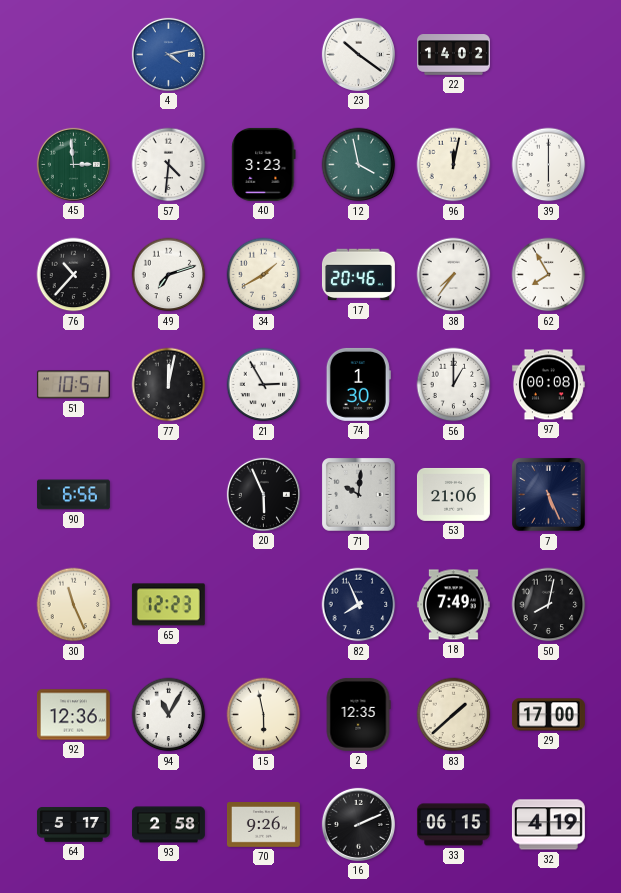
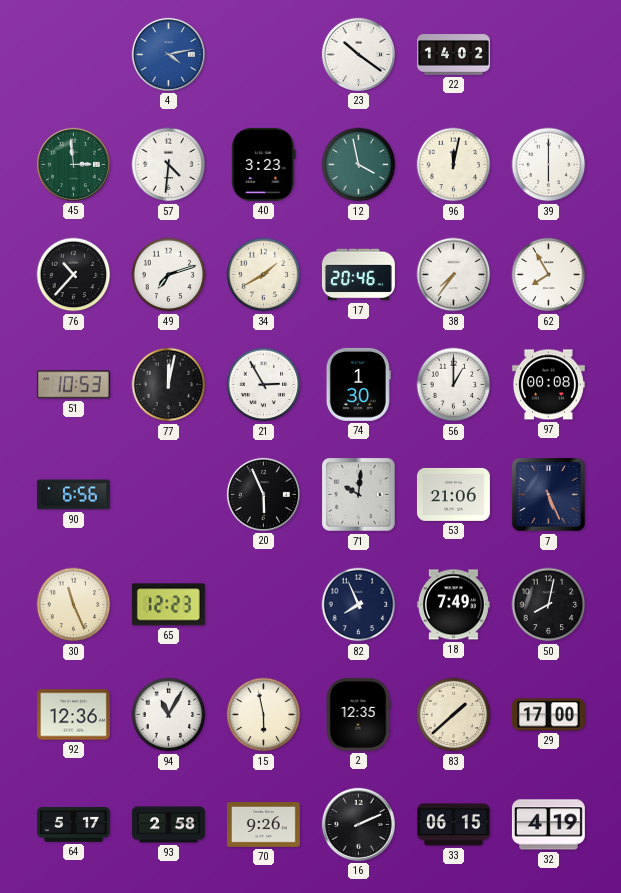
51: 10:51 -> 10:53 (73, 385)
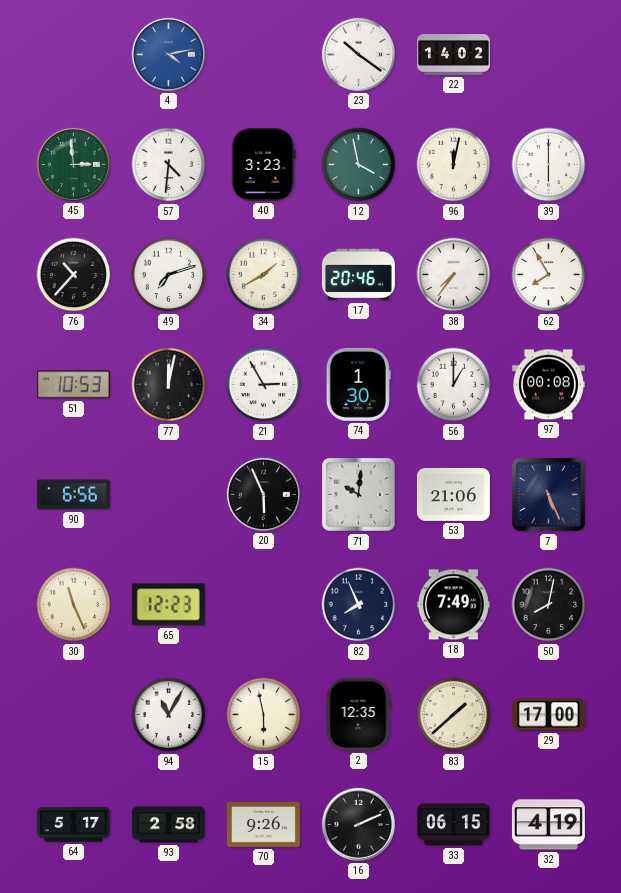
92: 12:36 -> none (73, 715)
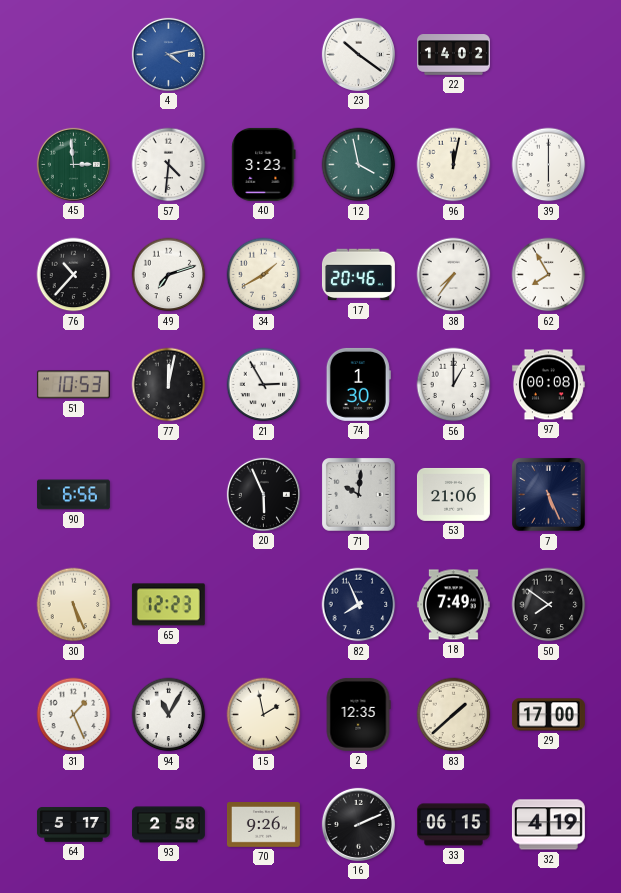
30: 11:26 -> 5:26 (74, 605)
50: 8:02 -> 7:51 (549, 605)
31: none -> 1:26 (74, 715)
15: 5:58 -> 1:58 (264, 715)
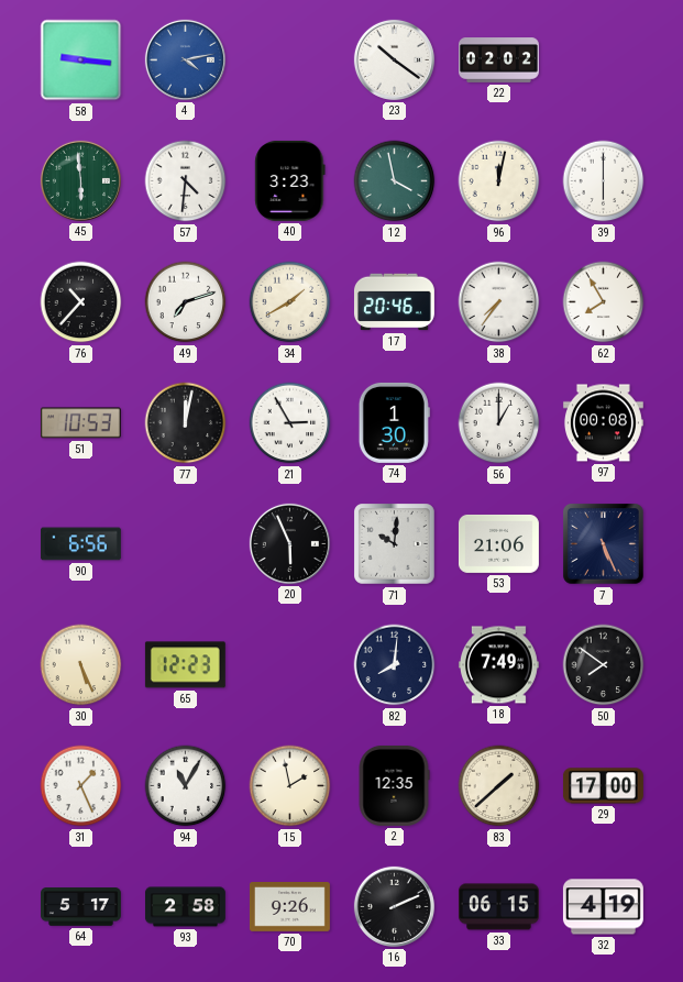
58: none -> 9:16 (81, 60)
22: 14:02 -> 02:02 (499, 60)
45: 2:59 -> 5:59 (80, 180)
82: 7:56 -> 8:01 (395, 665)
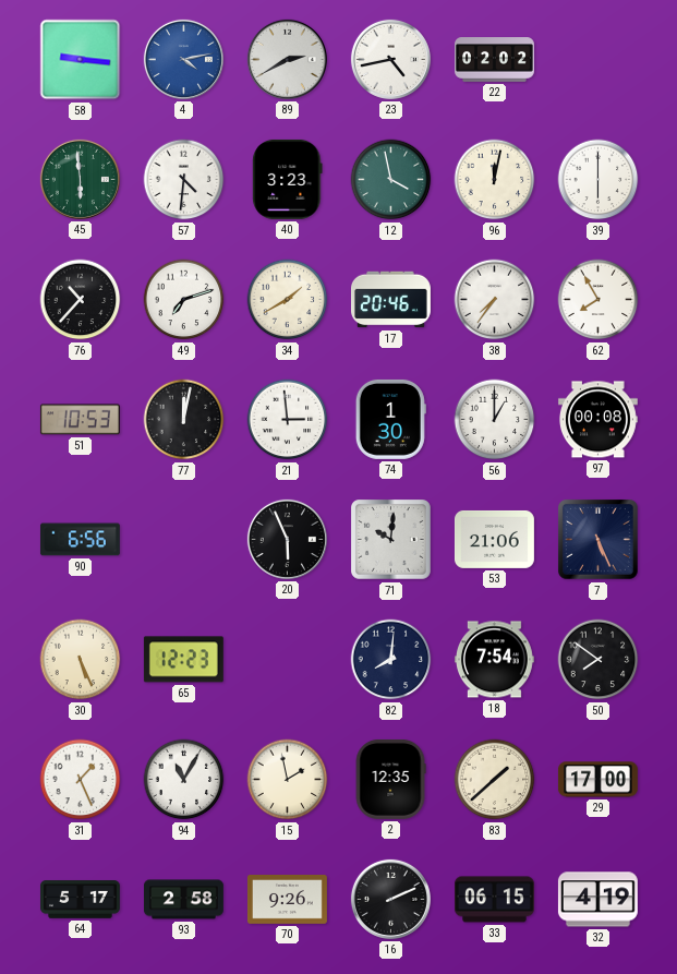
89: none -> 2:40 (287, 59)
23: 10:21 -> 4:43 (390, 59)
21: 2:55 -> 2:59 (288, 420)
18: 7:49 -> 7:54 (494, 660)
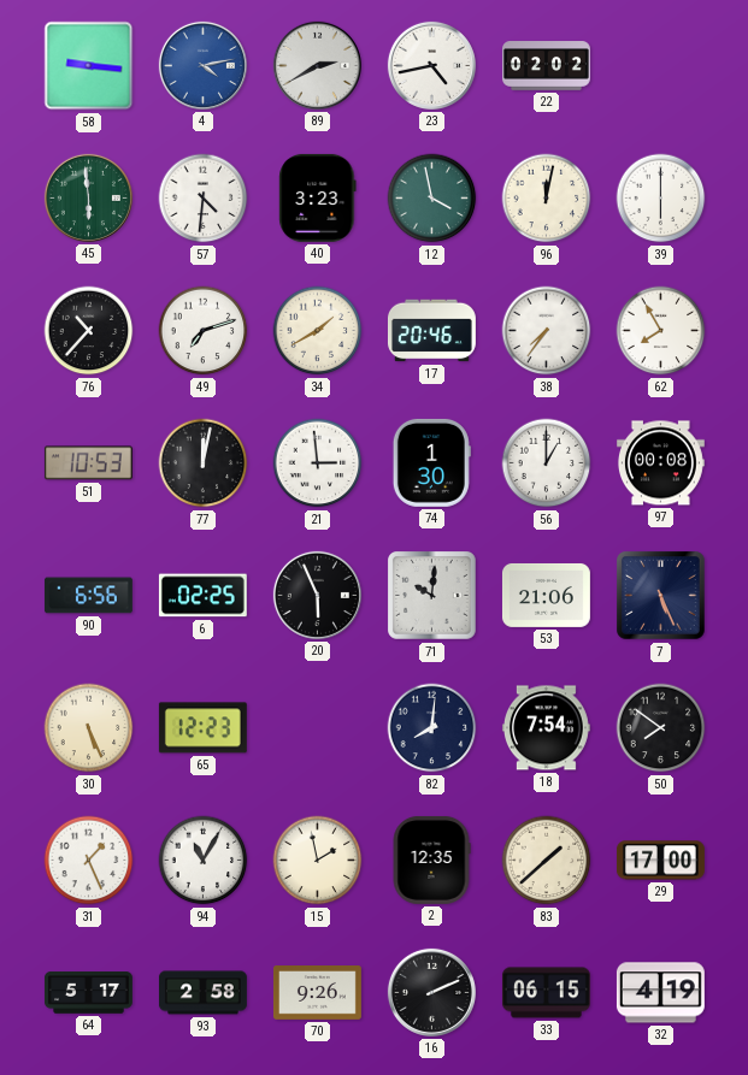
6: none -> 02:25 (202, 596)
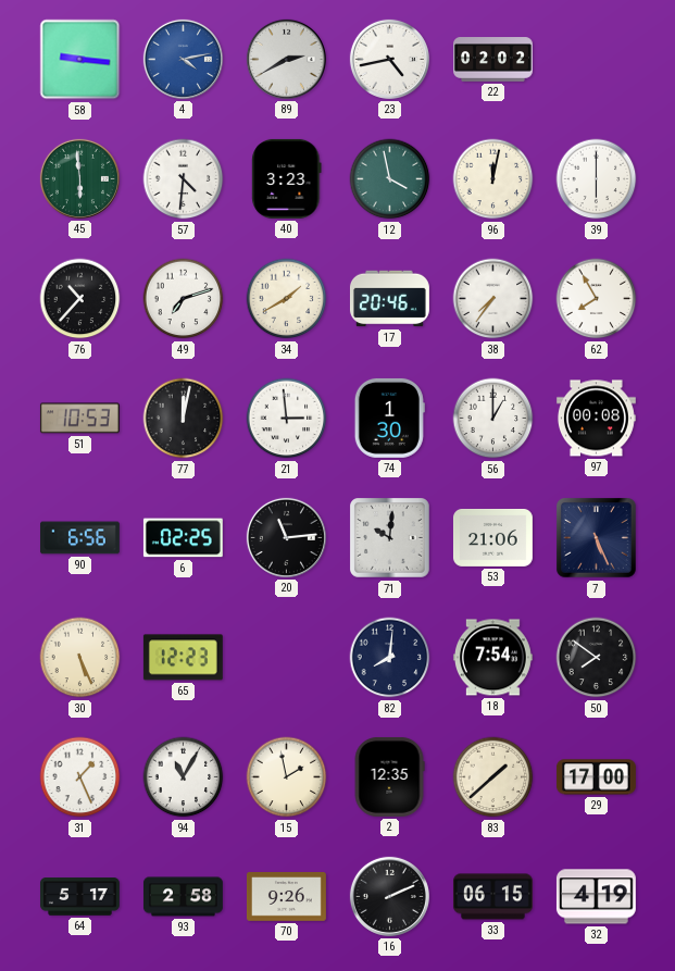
20: 5:56 -> 11:14 (286, 537)
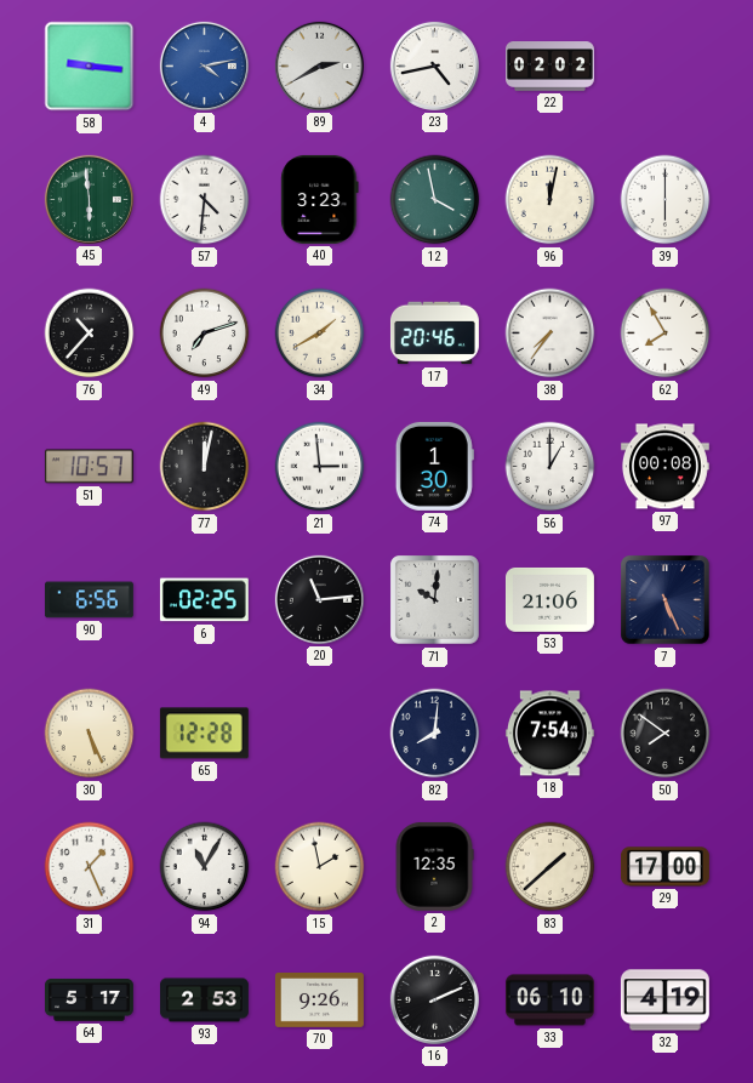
51: 10:53 -> 10:57 (89, 467)
65: 12:23 -> 12:28 (204, 734)
93: 2:58 -> 2:53 (204, 1001)
33: 06:15 -> 06:10 (549, 1001)
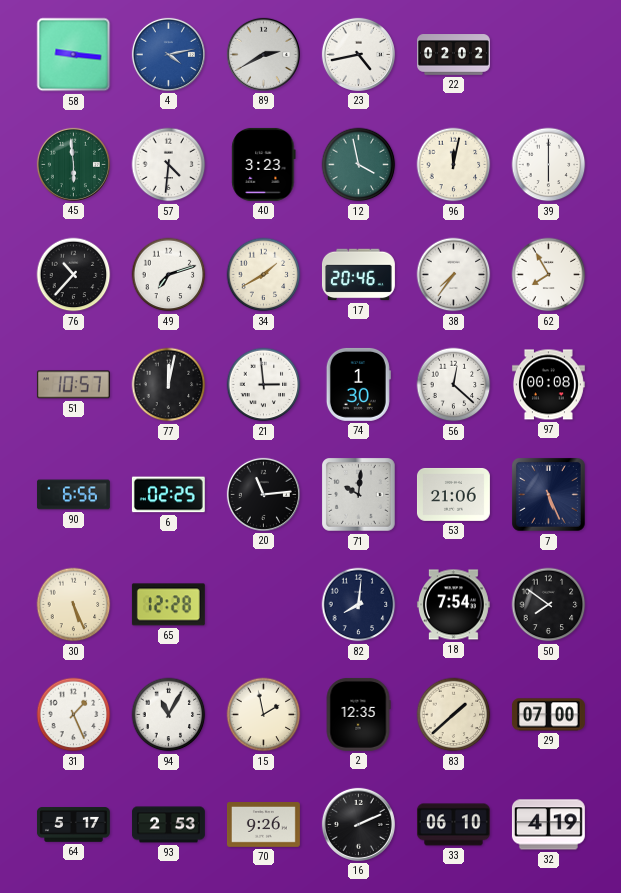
56: 1:00 -> 12:22 (454, 385)
29: 17:00 -> 07:00 (548, 715)
